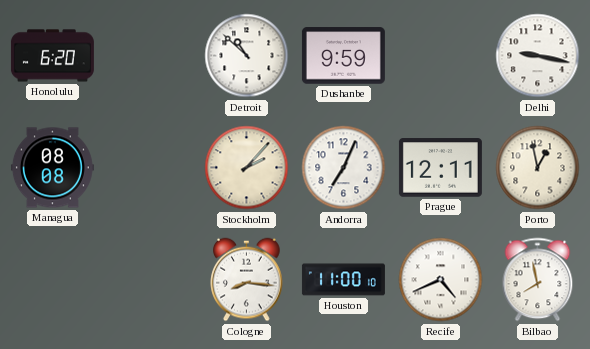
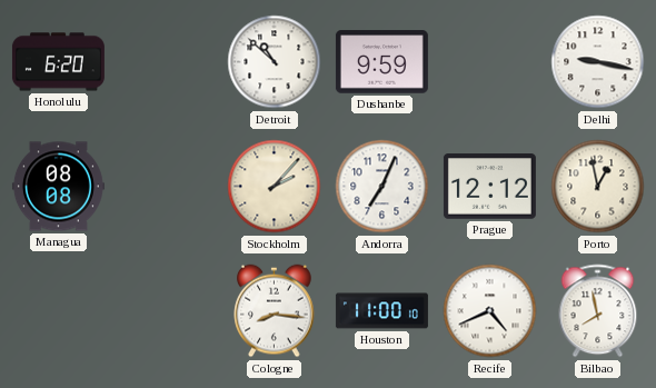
Prague: 12:11 -> 12:12 (489, 187)
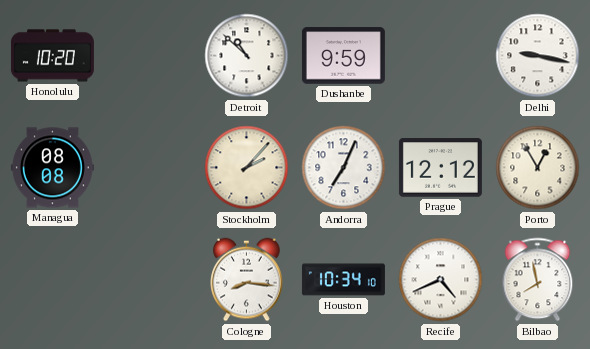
Honolulu: 6:20 -> 10:20 (52, 56)
Porto: 12:58 -> 12:55 (538, 168)
Houston: 11:00 -> 10:34 (343, 280)
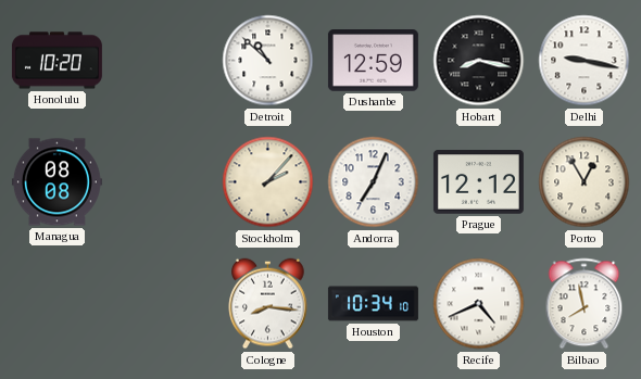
Dushanbe: 9:59 -> 12:59 (373, 61)
Hobart: none -> 8:17 (479, 61)
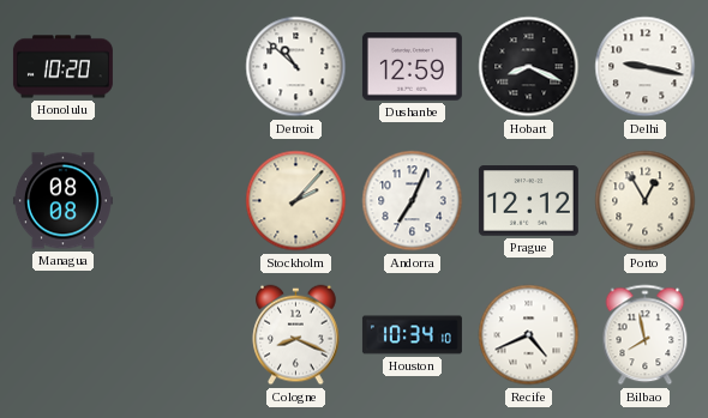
Hobart: 8:17 -> 8:19 (529, 67)
Cologne: 8:16 -> 8:19 (296, 335)
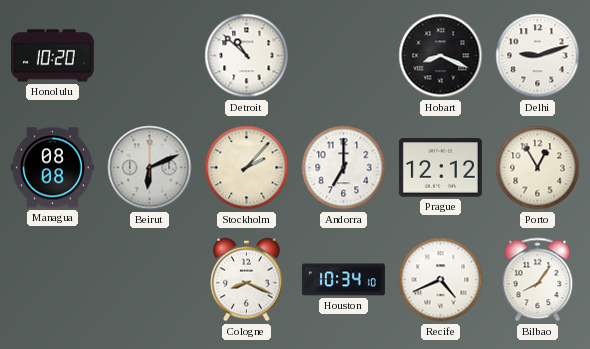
Dushanbe: 12:59 -> none (412, 67)
Delhi: 9:17 -> 9:12 (538, 56)
Beirut: none -> 6:11 (150, 168)
Andorra: 7:04 -> 7:00 (344, 168)
Bilbao: 7:58 -> 8:06 (538, 280)
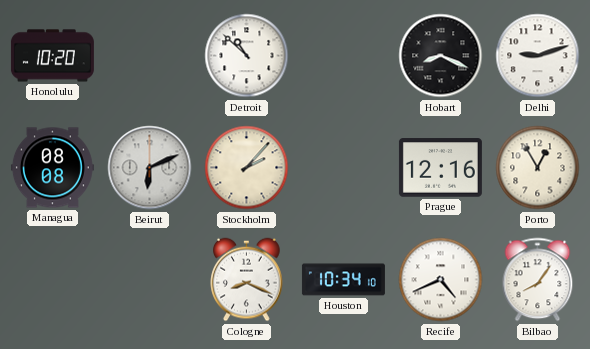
Andorra: 7:00 -> none (344, 168)
Prague: 12:12 -> 12:16 (440, 168)
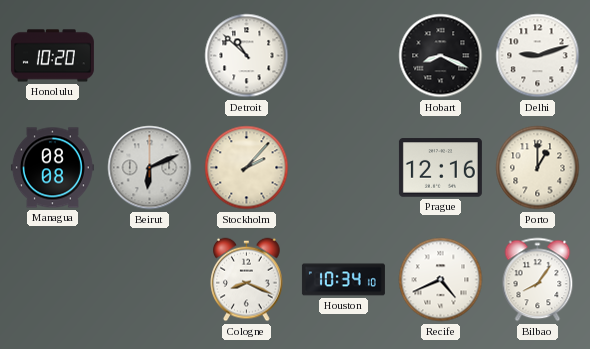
Porto: 12:55 -> 1:00 (538, 168)
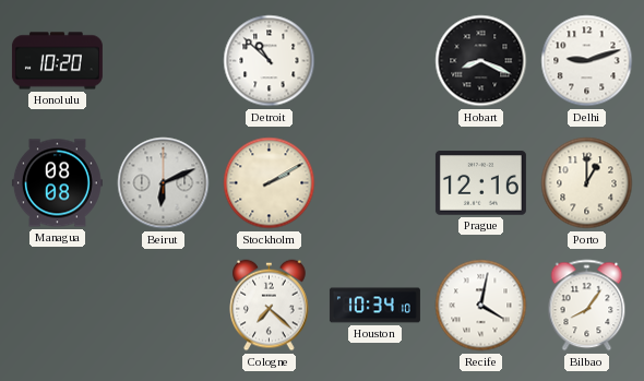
Stockholm: 2:07 -> 2:10 (270, 183)
Cologne: 8:19 -> 7:22 (270, 306)
Recife: 4:41 -> 4:02 (481, 306)
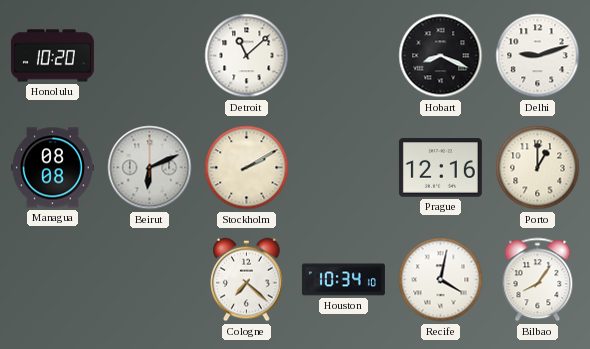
Detroit: 10:52 -> 11:08 (247, 56)
